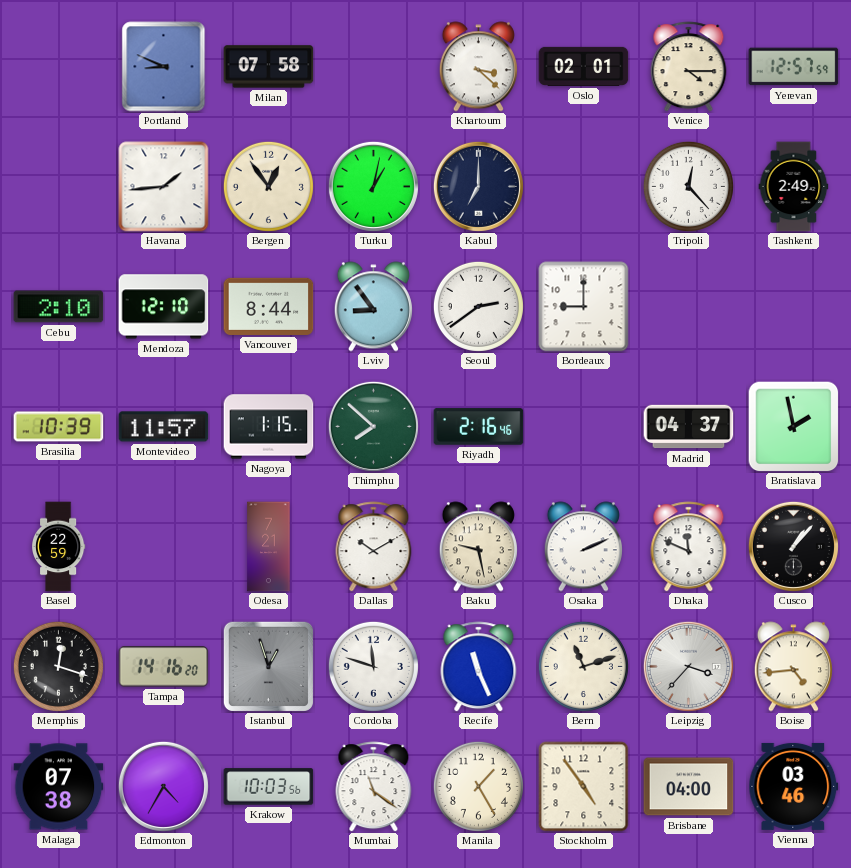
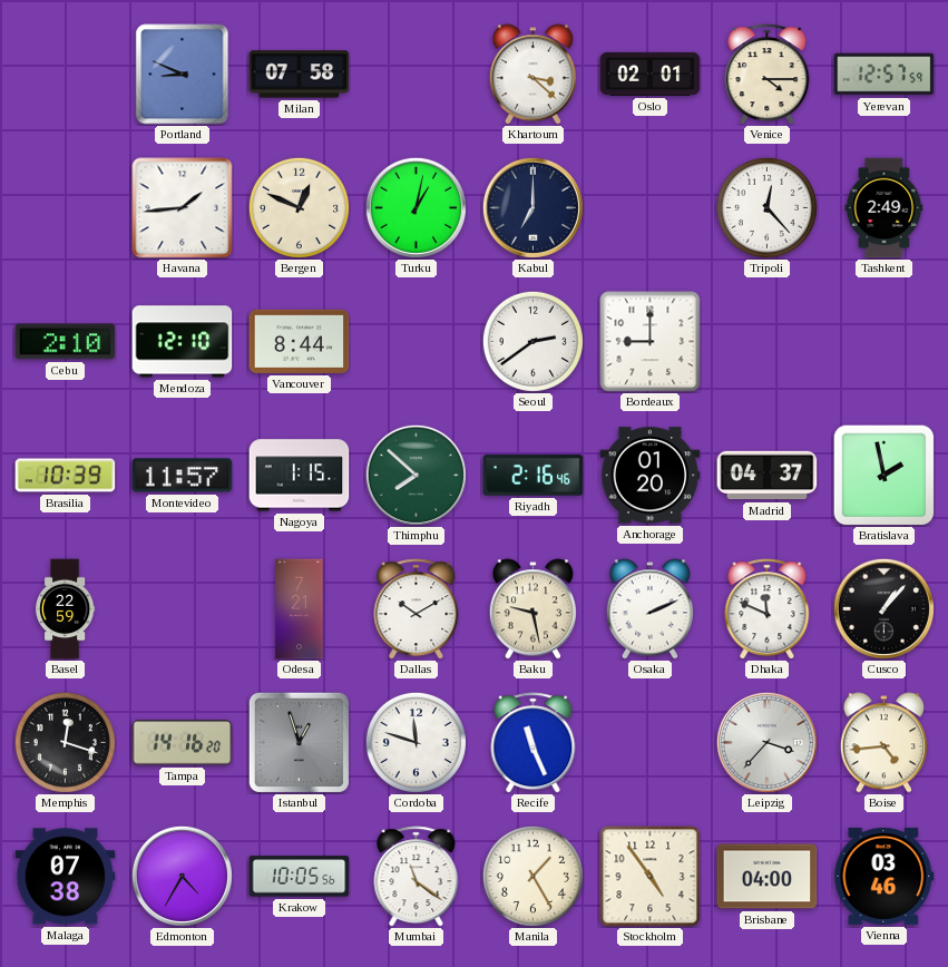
Bergen: 12:54 -> 12:49 (299, 207)
Lviv: 8:54 -> none (373, 307)
Anchorage: none -> 01:20 (651, 476)
Bern: 11:12 -> none (583, 666)
Krakow: 10:03 -> 10:05 (300, 877)
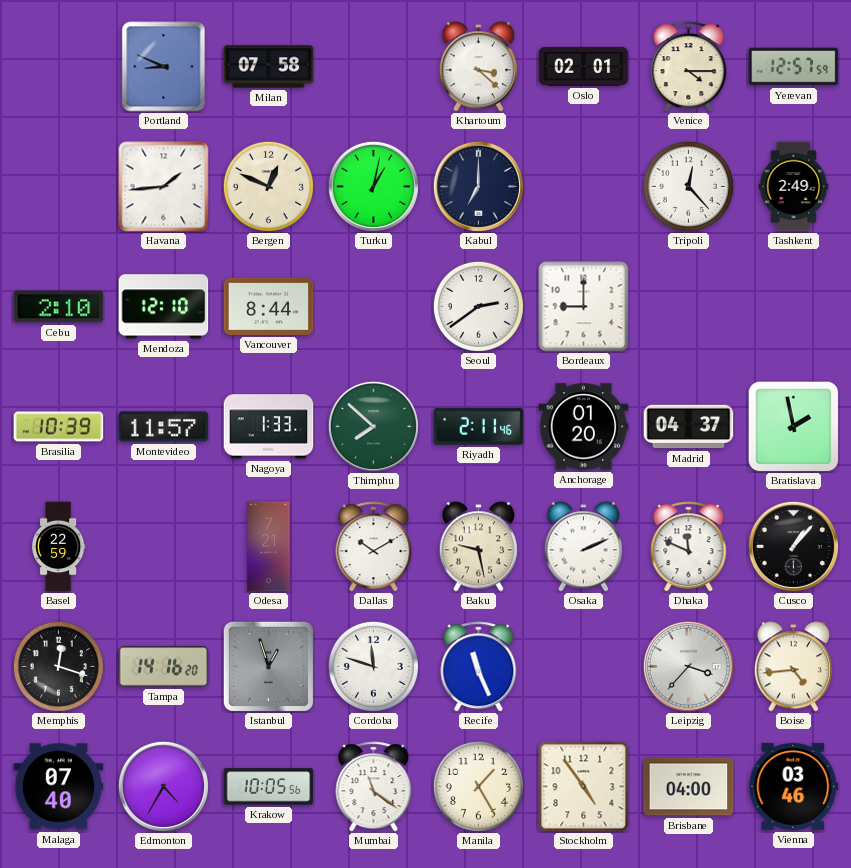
Nagoya: 1:15 -> 1:33 (269, 427)
Riyadh: 2:16 -> 2:11 (479, 427)
Malaga: 07:38 -> 07:40 (59, 787)
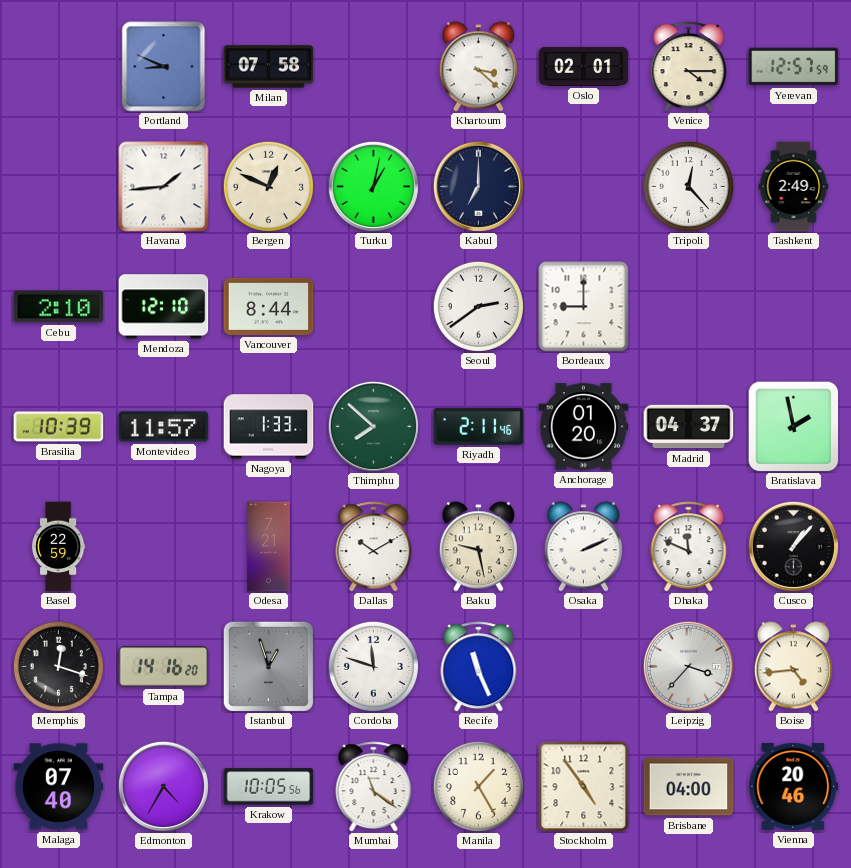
Vienna: 03:46 -> 20:46 (794, 786)
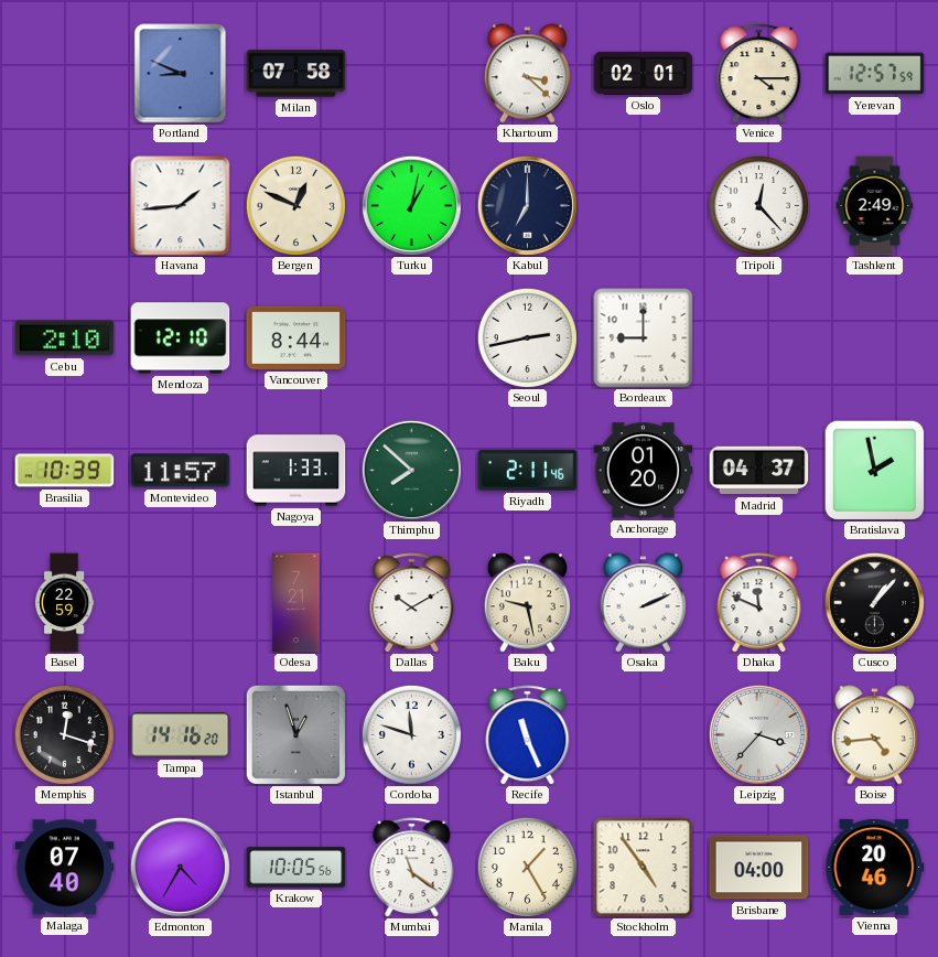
Seoul: 2:39 -> 2:43 (527, 337)
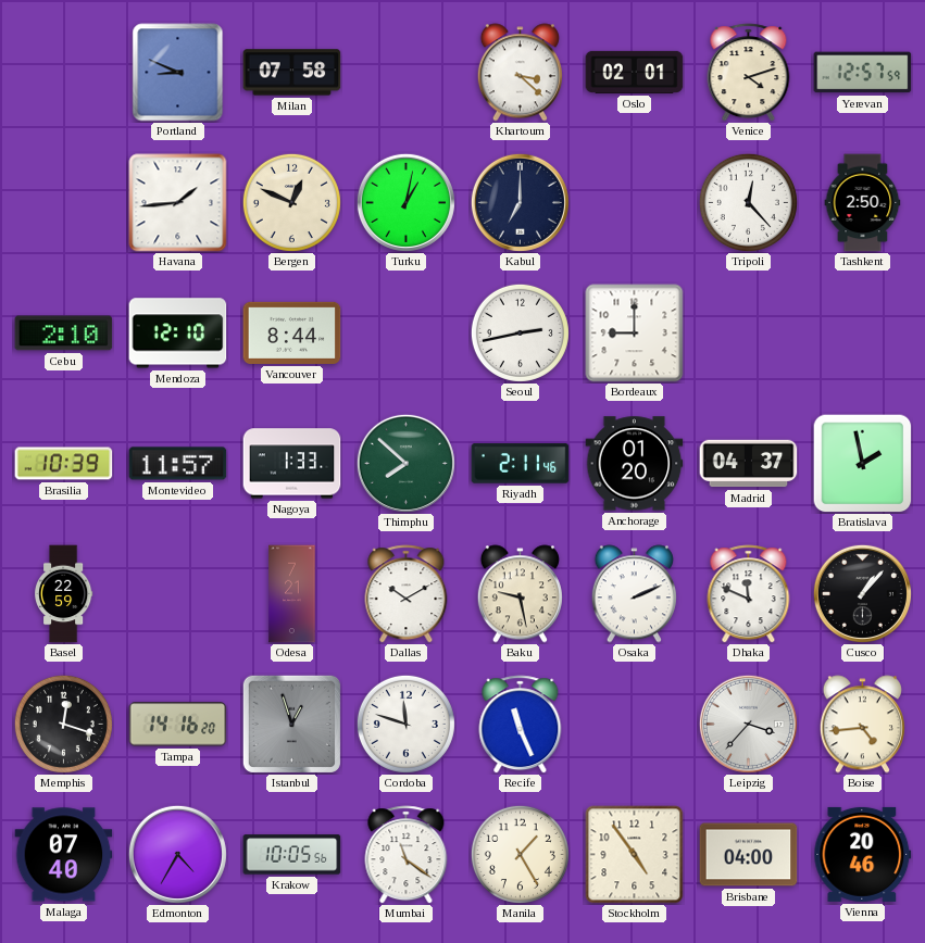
Venice: 4:15 -> 4:12 (749, 73)
Tashkent: 2:49 -> 2:50 (863, 203)
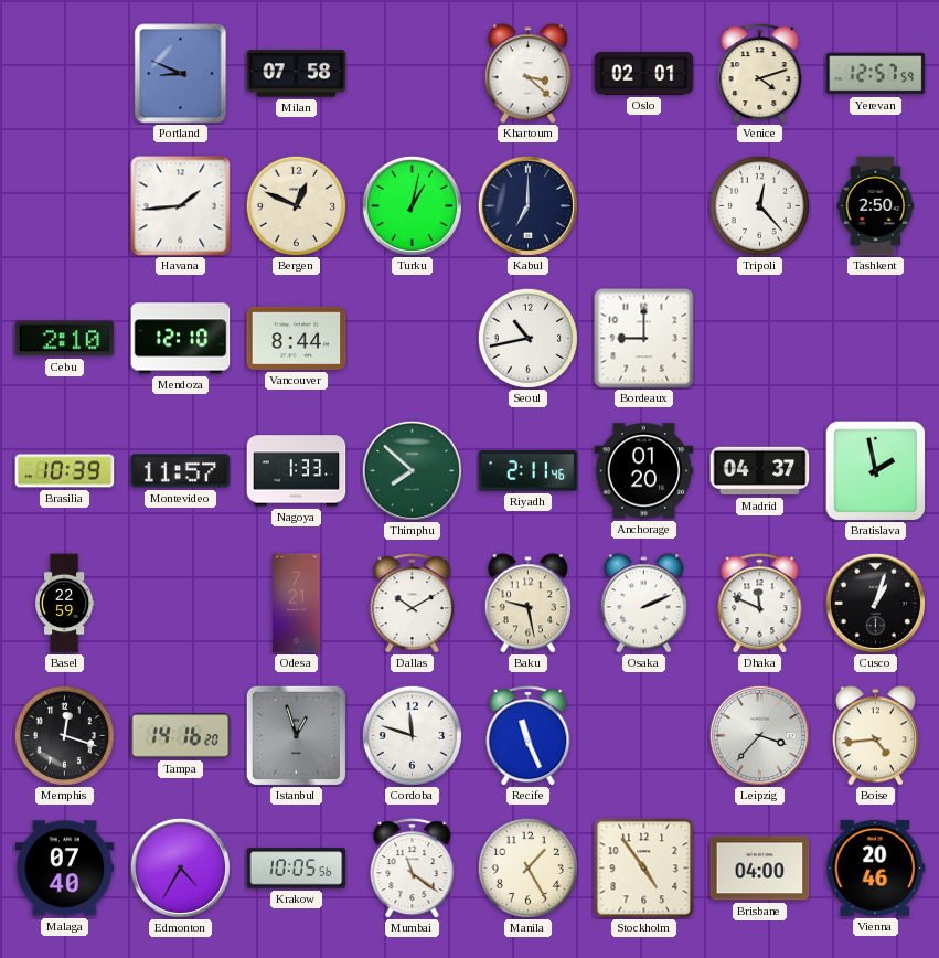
Seoul: 2:43 -> 10:43 (527, 338)
Cusco: 1:07 -> 1:03 (875, 603)
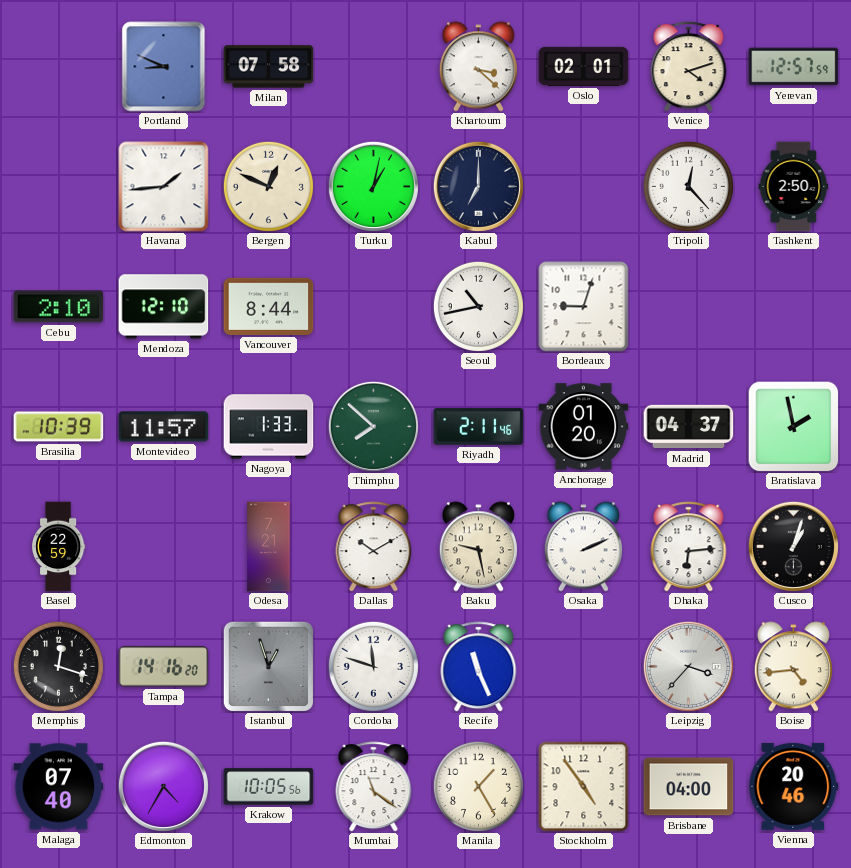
Bordeaux: 9:00 -> 9:03 (584, 307)
Dhaka: 11:49 -> 6:14 (689, 547)
